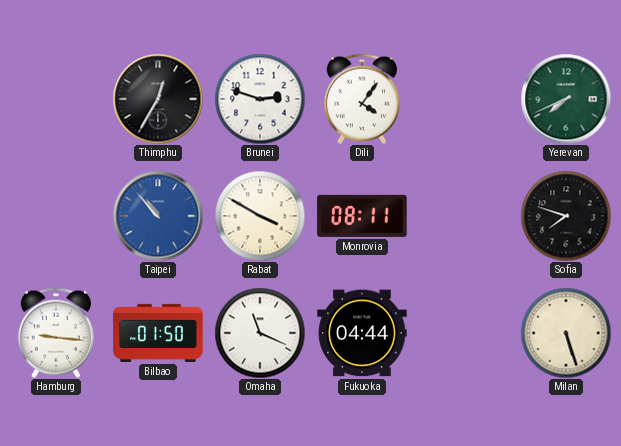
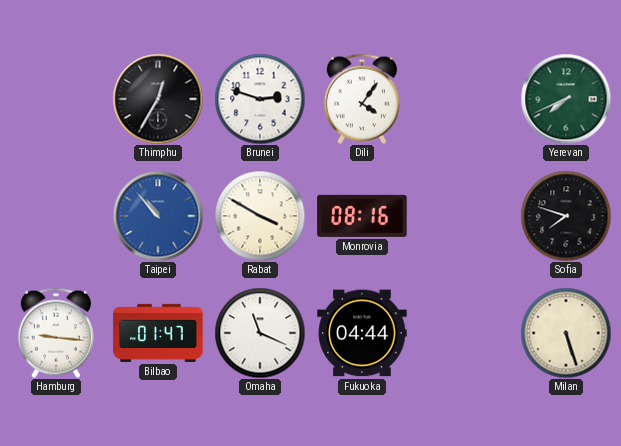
Monrovia: 08:11 -> 08:16 (362, 216)
Bilbao: 01:50 -> 01:47 (158, 333)
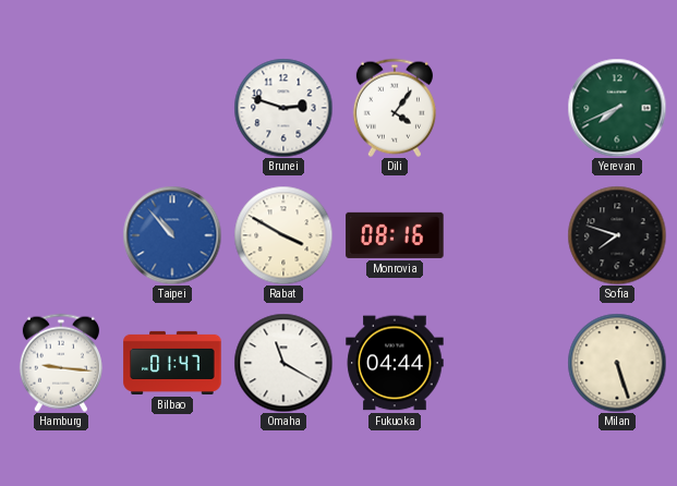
Thimphu: 12:35 -> none (158, 99)
Omaha: 11:19 -> 11:20 (283, 363)
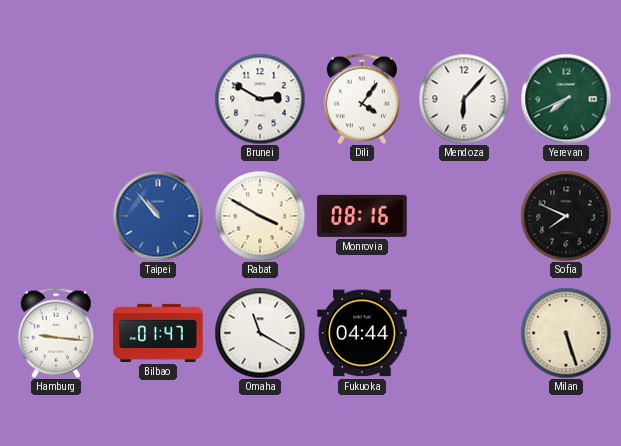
Brunei: 2:48 -> 2:50 (260, 99)
Mendoza: none -> 6:07 (464, 99)
Sofia: 7:48 -> 7:49 (566, 216)
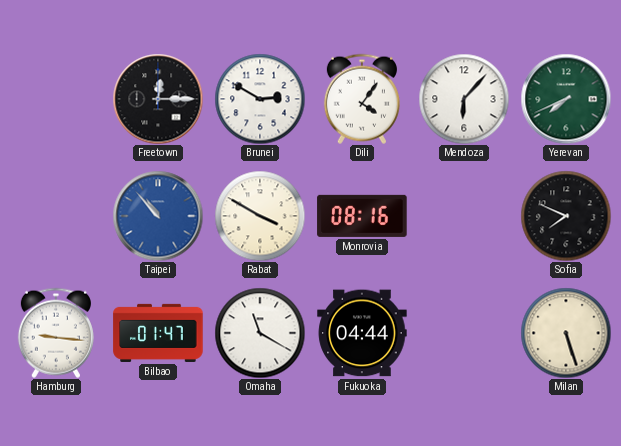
Freetown: none -> 12:15 (158, 99)
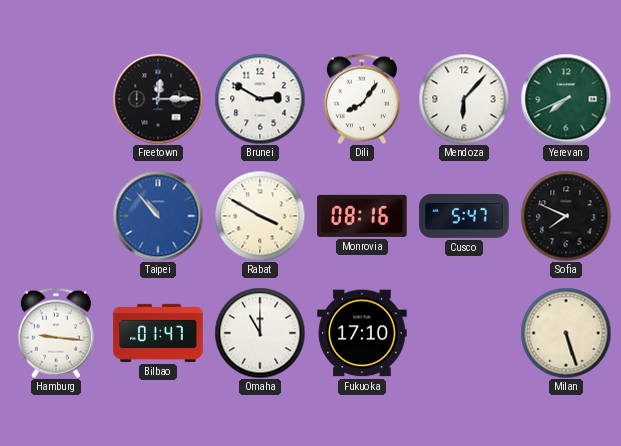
Dili: 4:06 -> 8:06 (362, 99)
Cusco: none -> 5:47 (464, 217)
Omaha: 11:20 -> 11:00 (260, 333)
Fukuoka: 04:44 -> 17:10 (362, 333)
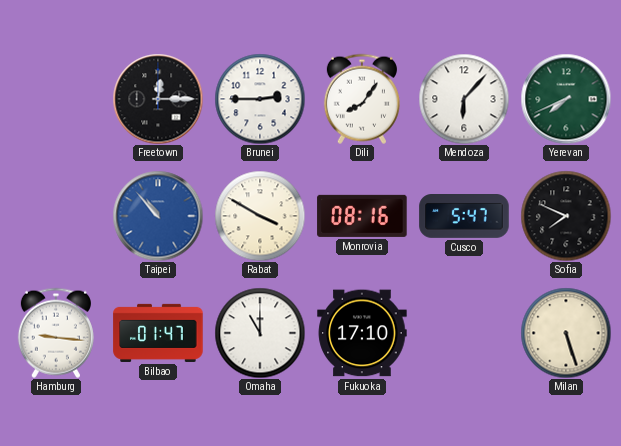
Brunei: 2:50 -> 2:45 (260, 99)
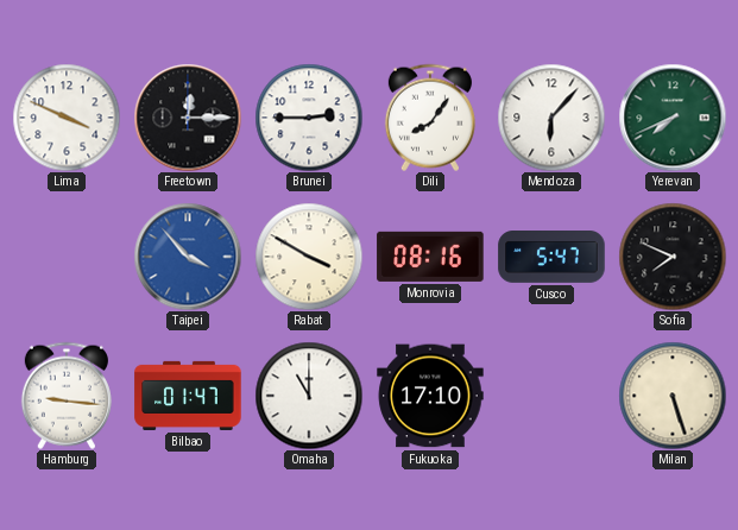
Lima: none -> 3:49 (67, 118)
Taipei: 10:53 -> 3:53 (188, 257)
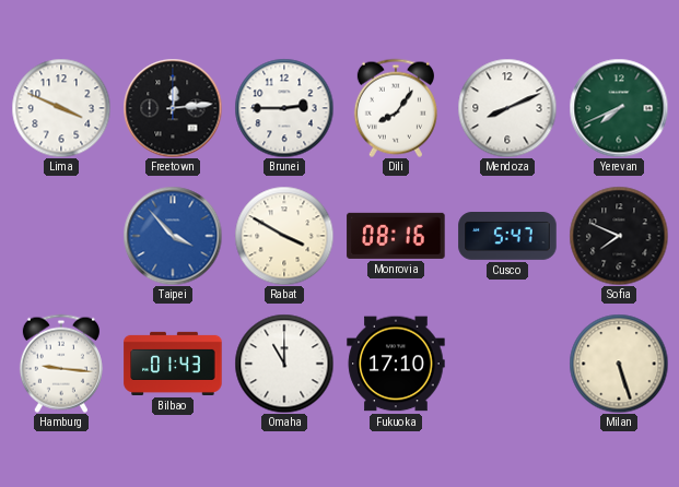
Freetown: 12:15 -> 12:14 (173, 108)
Mendoza: 6:07 -> 8:11 (507, 108)
Bilbao: 01:47 -> 01:43 (173, 364)
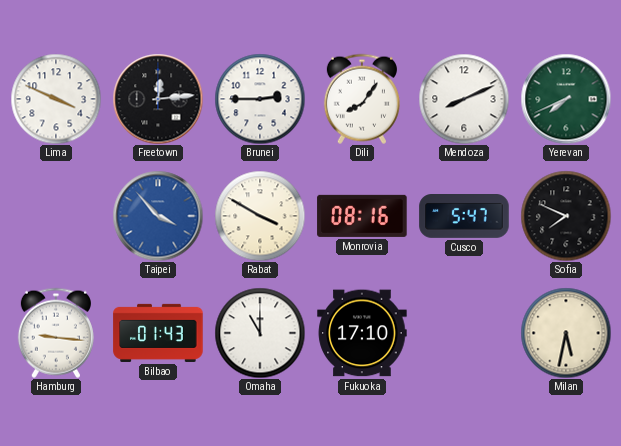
Milan: 5:27 -> 5:32 (566, 333)
